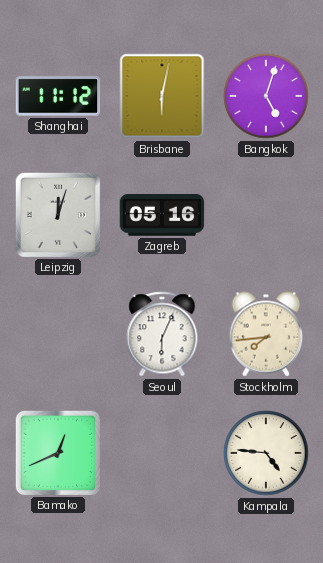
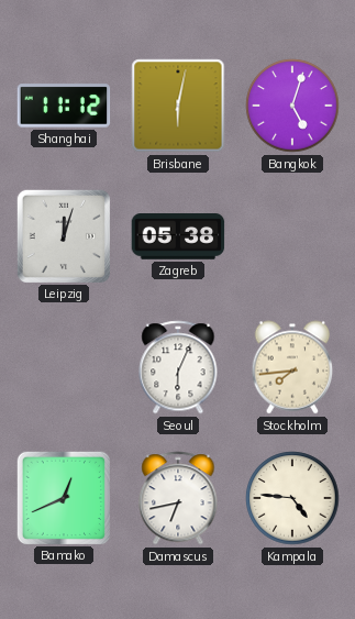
Zagreb: 05:16 -> 05:38 (178, 237)
Damascus: none -> 6:43 (178, 498)
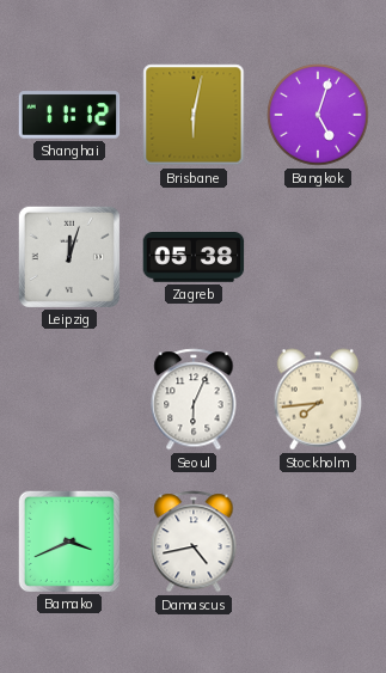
Bamako: 12:41 -> 3:41 (68, 540)
Damascus: 6:43 -> 4:43 (194, 542)
Kampala: 4:46 -> none (292, 498)
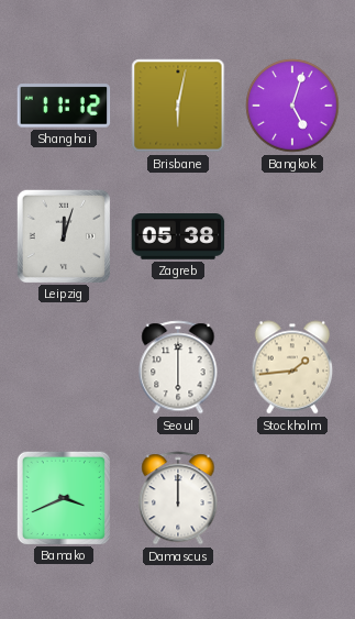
Seoul: 6:04 -> 6:00 (178, 367)
Stockholm: 7:44 -> 1:44 (292, 367)
Damascus: 4:43 -> 12:00 (178, 498)
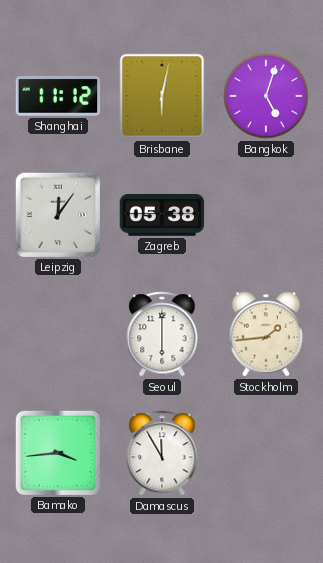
Leipzig: 12:03 -> 12:06 (57, 214)
Bamako: 3:41 -> 3:44 (57, 452)
Damascus: 12:00 -> 11:55 (162, 453)
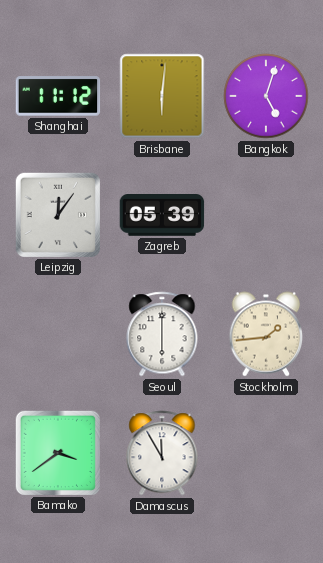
Brisbane: 6:02 -> 6:01 (162, 96)
Zagreb: 05:38 -> 05:39 (162, 216)
Bamako: 3:44 -> 3:39 (57, 452)
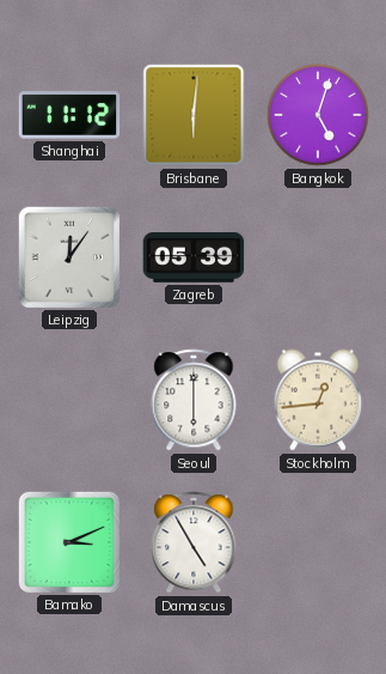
Stockholm: 1:44 -> 12:44 (318, 400)
Bamako: 3:39 -> 3:11 (68, 541)
Damascus: 11:55 -> 4:55 (194, 542)
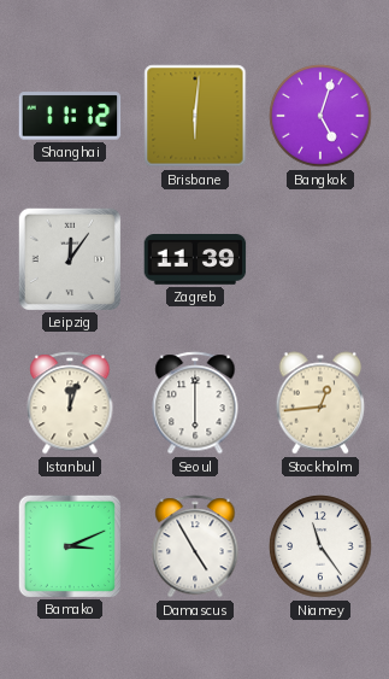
Zagreb: 05:39 -> 11:39 (195, 261)
Istanbul: none -> 12:03 (70, 403)
Niamey: none -> 11:24 (320, 546)
